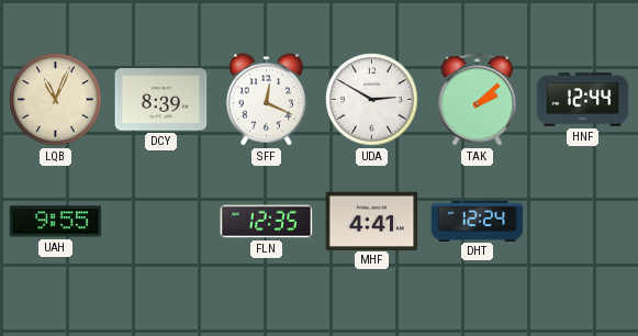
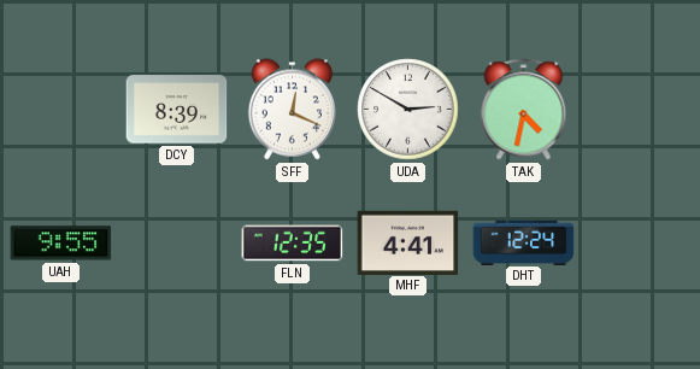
LQB: 11:04 -> none (56, 100)
TAK: 2:08 -> 4:32 (524, 110)
HNF: 12:44 -> none (583, 100)
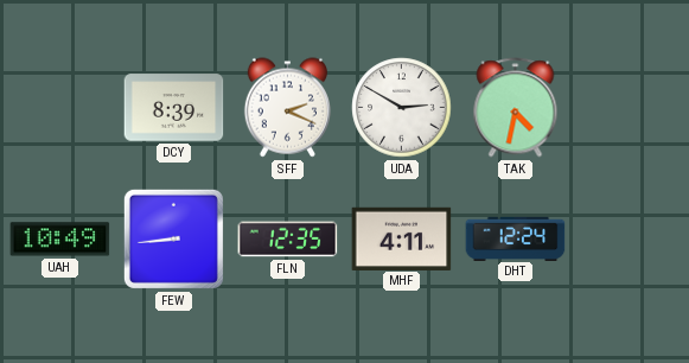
SFF: 12:19 -> 2:19 (287, 108)
UAH: 9:55 -> 10:49 (60, 240)
FEW: none -> 8:44 (173, 238)
MHF: 4:41 -> 4:11 (402, 238)
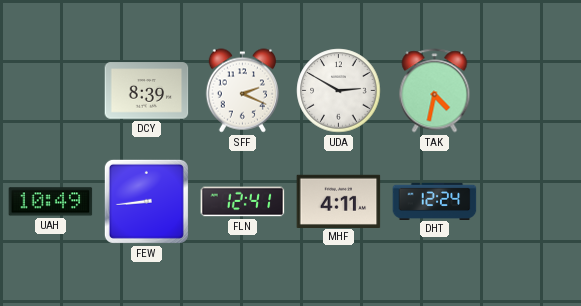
FLN: 12:35 -> 12:41 (243, 202)
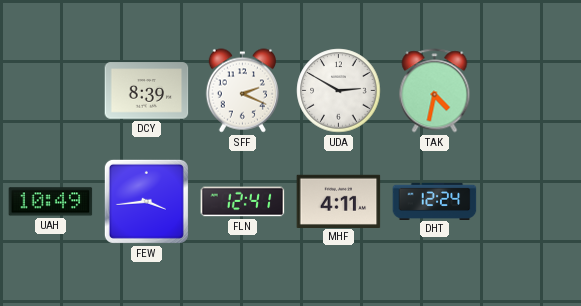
FEW: 8:44 -> 3:44 (146, 201)
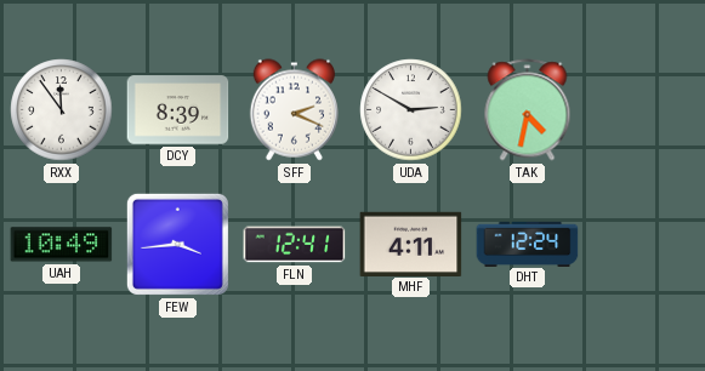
RXX: none -> 11:54 (62, 110)
